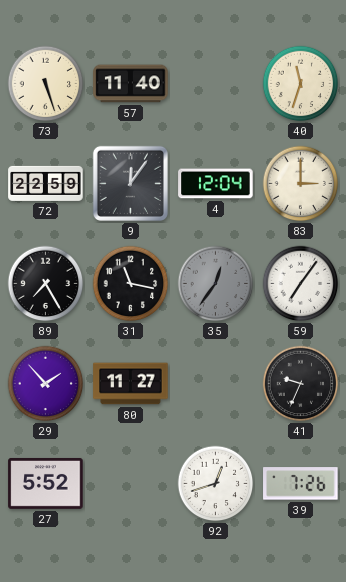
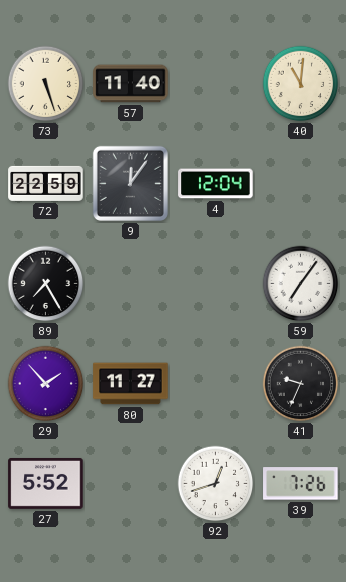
40: 11:33 -> 11:01 (301, 84)
83: 3:00 -> none (301, 184)
31: 11:17 -> none (131, 284)
35: 12:36 -> none (216, 284)
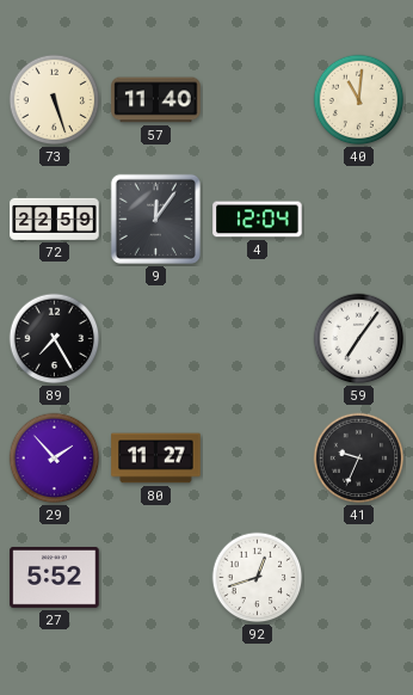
39: 7:26 -> none (301, 484)
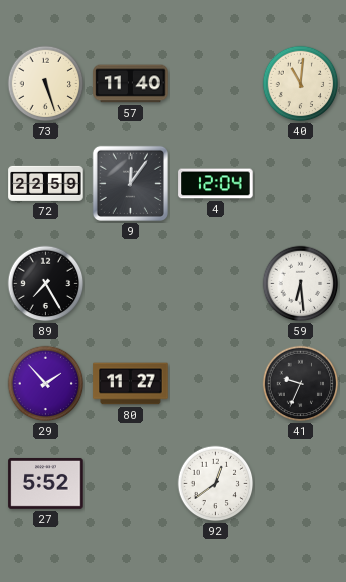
59: 7:06 -> 6:29 (301, 284)
92: 12:42 -> 12:39 (216, 484)
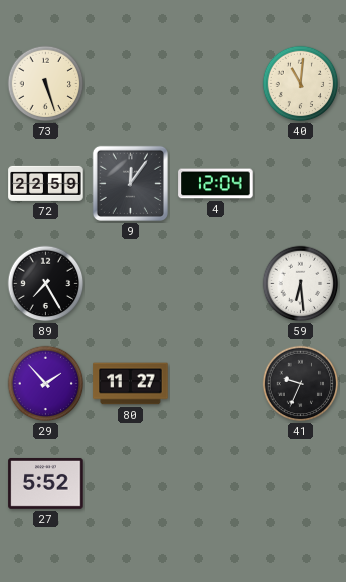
57: 11:40 -> none (131, 84)
92: 12:39 -> none (216, 484)
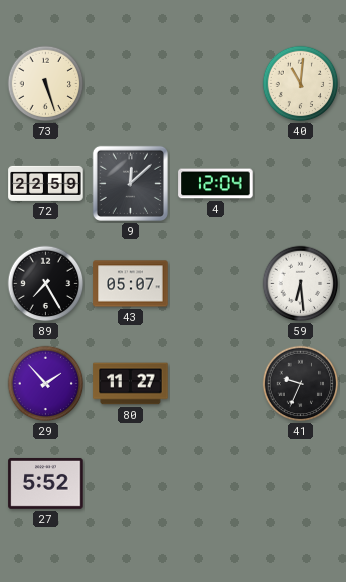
9: 12:06 -> 12:08 (130, 183)
43: none -> 05:07 (131, 284)
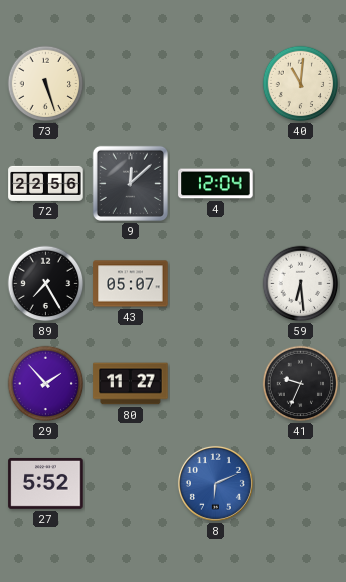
72: 22:59 -> 22:56 (46, 183)
8: none -> 6:11 (215, 483)
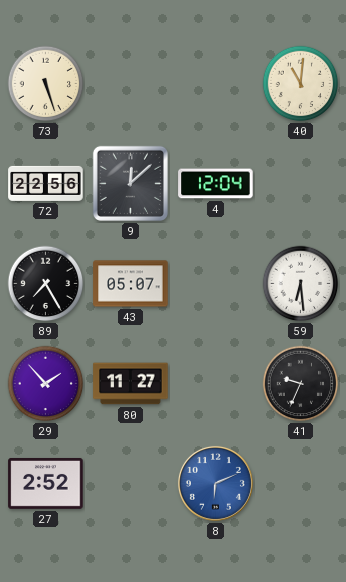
27: 5:52 -> 2:52 (46, 483)
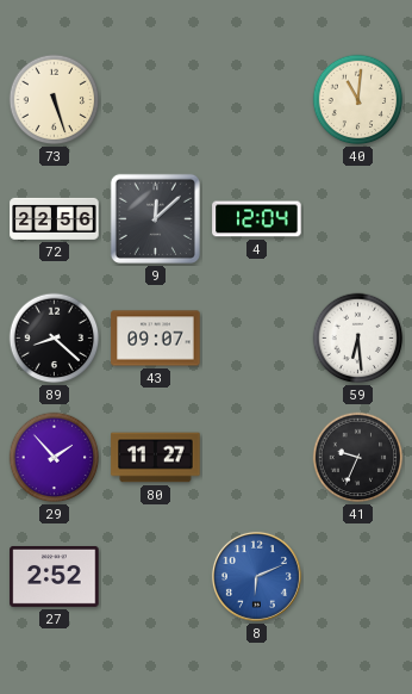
89: 7:25 -> 8:22 (55, 339)
43: 05:07 -> 09:07 (156, 339)
